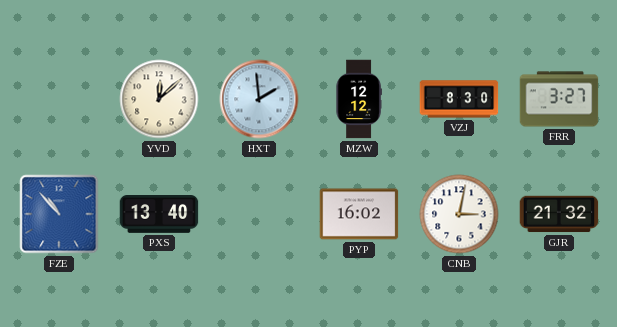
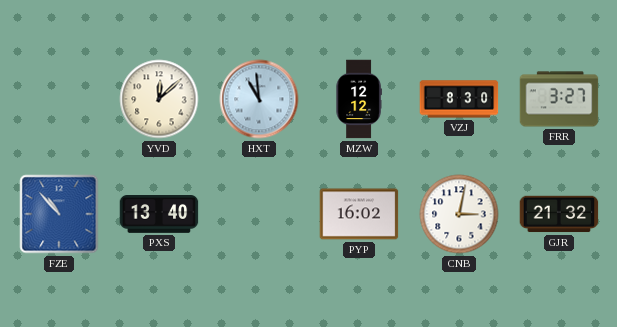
HXT: 1:59 -> 10:59 (259, 99)
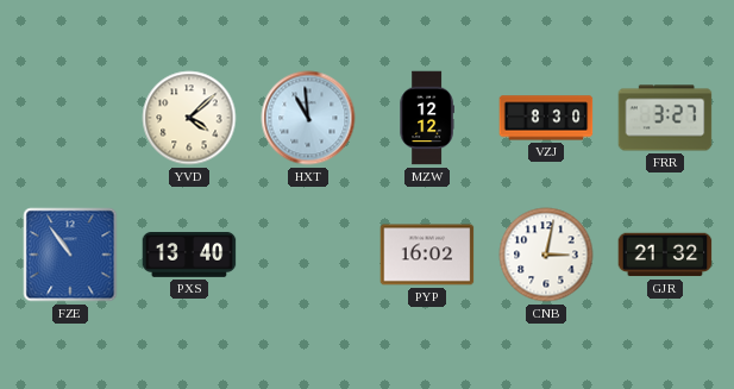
YVD: 12:08 -> 4:08 (189, 118)
FZE: 10:53 -> 10:54 (70, 255)
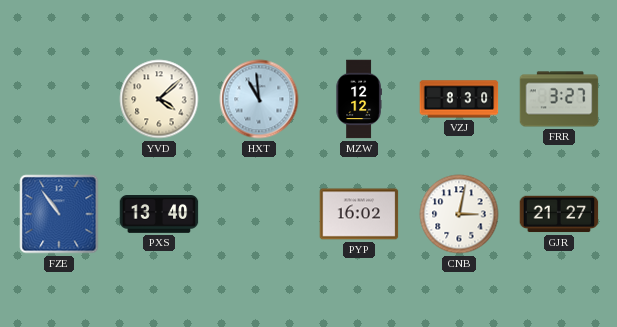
GJR: 21:32 -> 21:27 (559, 214)
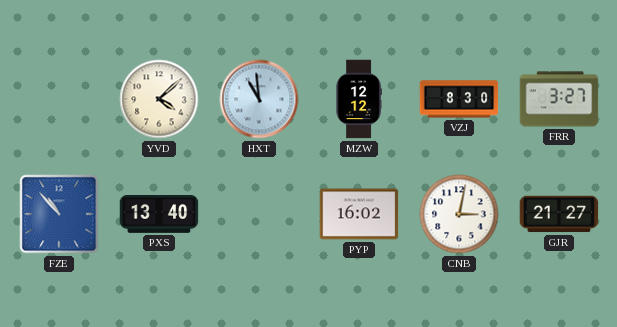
FZE: 10:54 -> 10:53 (59, 214)
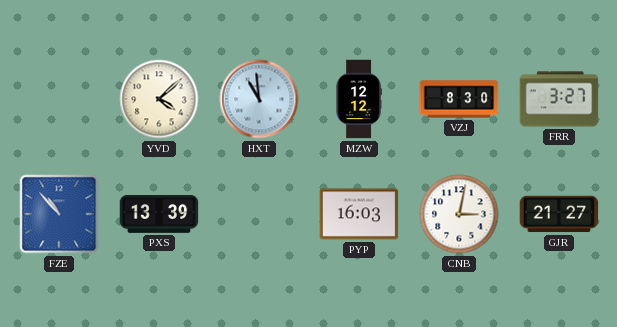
PXS: 13:40 -> 13:39 (159, 215)
PYP: 16:02 -> 16:03 (359, 214)
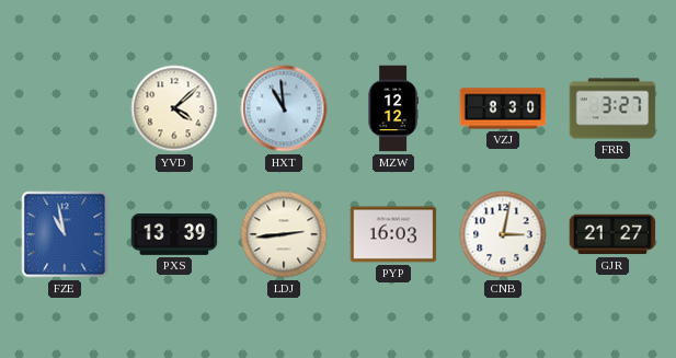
FZE: 10:53 -> 10:58 (65, 234)
LDJ: none -> 2:44 (284, 234)
